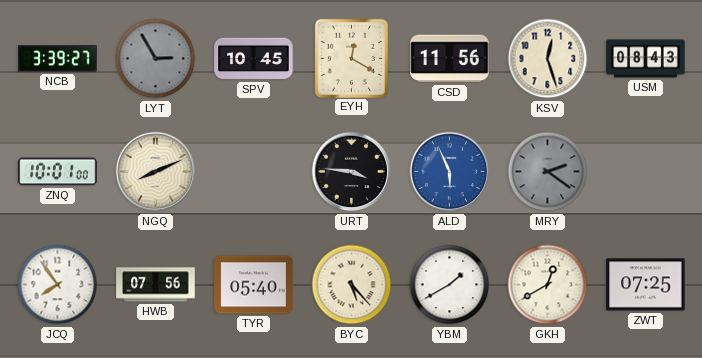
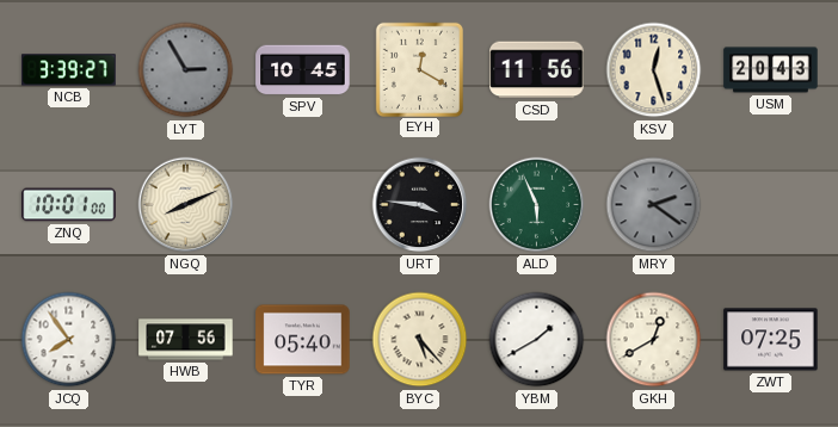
USM: 08:43 -> 20:43 (771, 70)
ALD dial: blue -> green (537, 205)
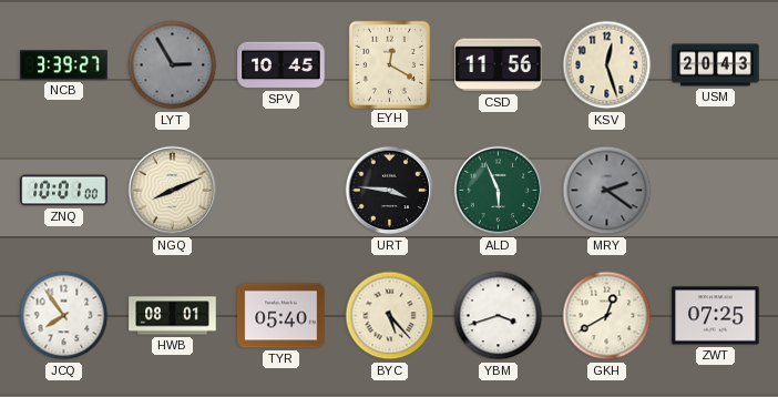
HWB: 07:56 -> 08:01 (173, 316)
YBM: 1:40 -> 3:42 (499, 316)
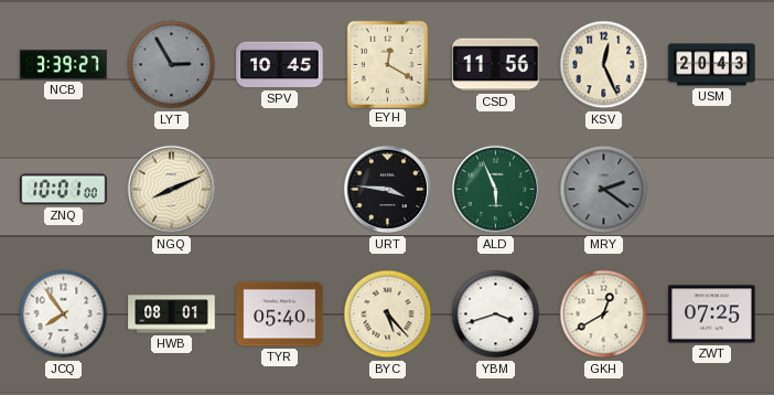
KSV: 12:27 -> 12:26 (604, 65)
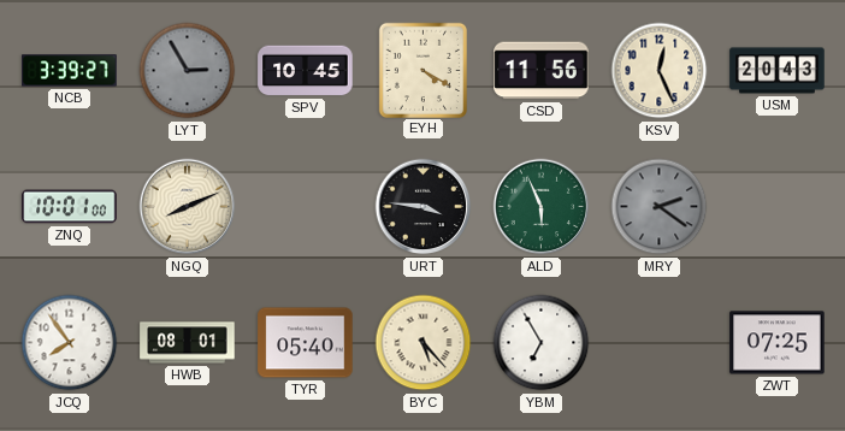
EYH: 12:20 -> 4:20 (422, 70)
YBM: 3:42 -> 6:55 (542, 343)
GKH: 12:40 -> none (604, 314)
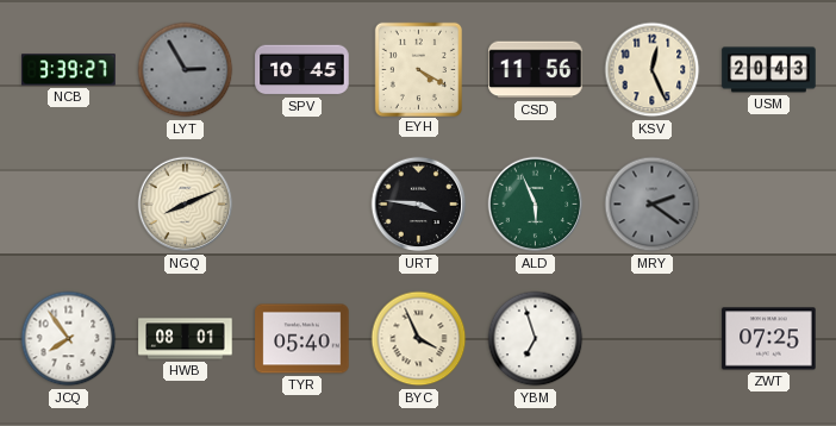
ZNQ: 10:01 -> none (70, 207)
BYC: 5:23 -> 3:56 (419, 339)
YBM: 6:55 -> 6:57 (536, 339)
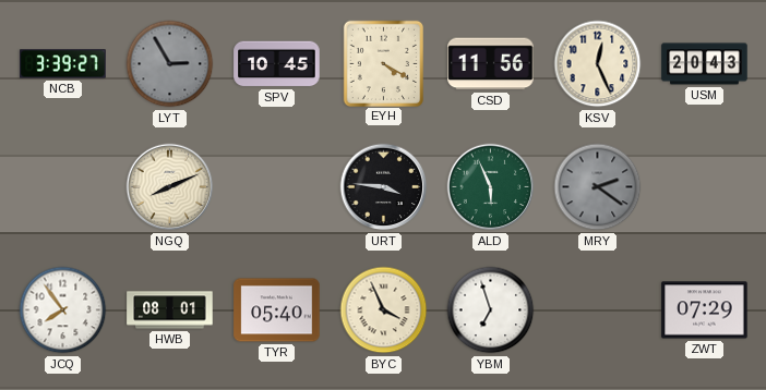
ZWT: 07:25 -> 07:29 (705, 310)
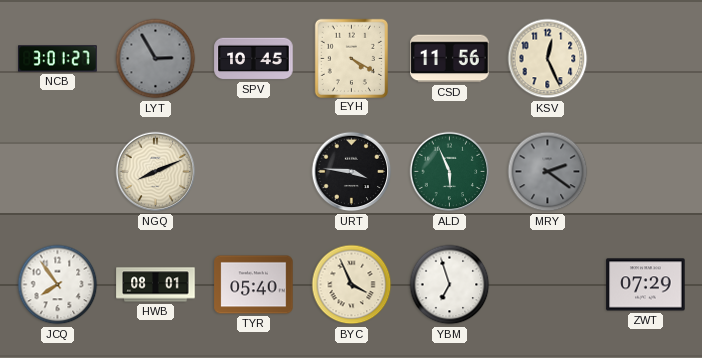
NCB: 3:39 -> 3:01 (58, 59)
USM: 20:43 -> none (705, 64)
